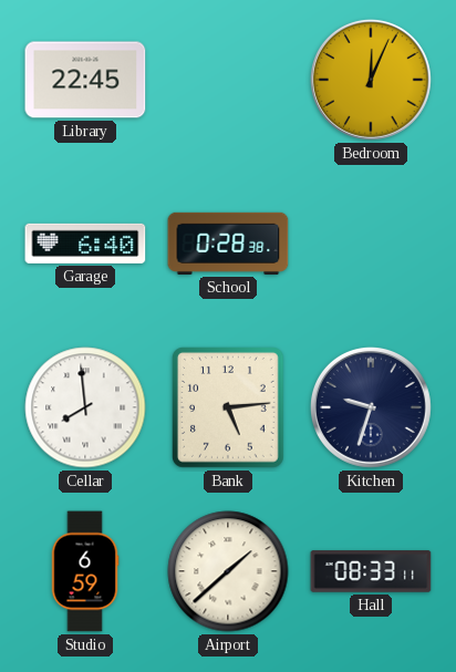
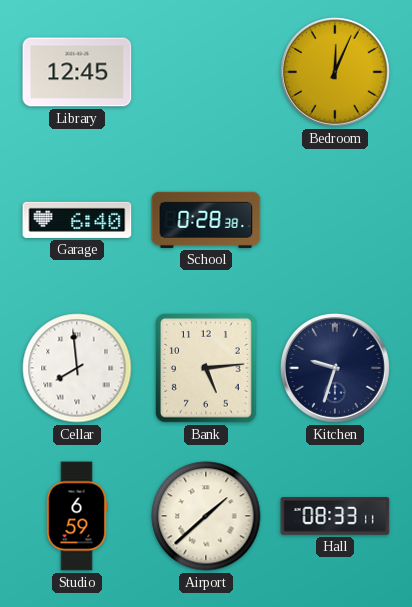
Library: 22:45 -> 12:45 (77, 72)
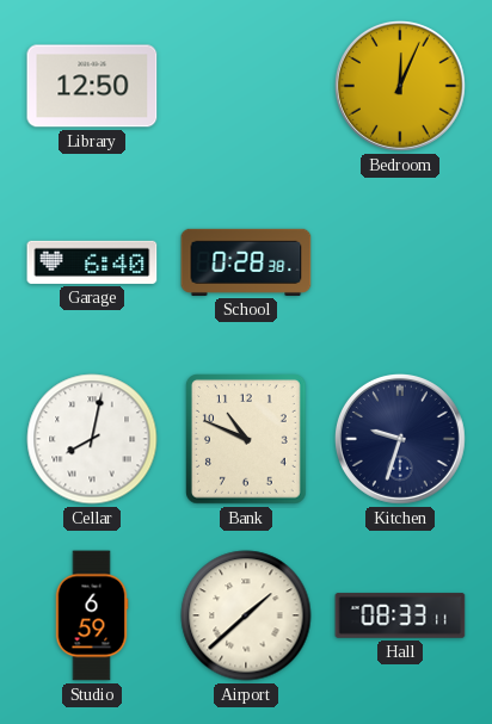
Library: 12:45 -> 12:50 (92, 86)
Cellar: 7:59 -> 8:02 (92, 439)
Bank: 5:14 -> 10:49 (247, 440)
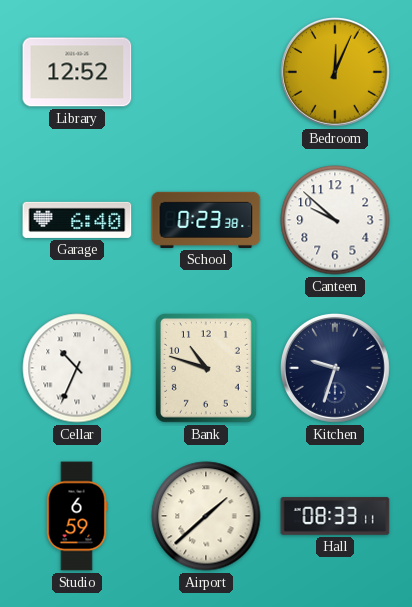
Library: 12:50 -> 12:52 (77, 72)
School: 0:28 -> 0:23 (206, 220)
Canteen: none -> 9:52 (335, 220)
Cellar: 8:02 -> 10:34 (77, 368)
Bank: 10:49 -> 10:48 (207, 369)
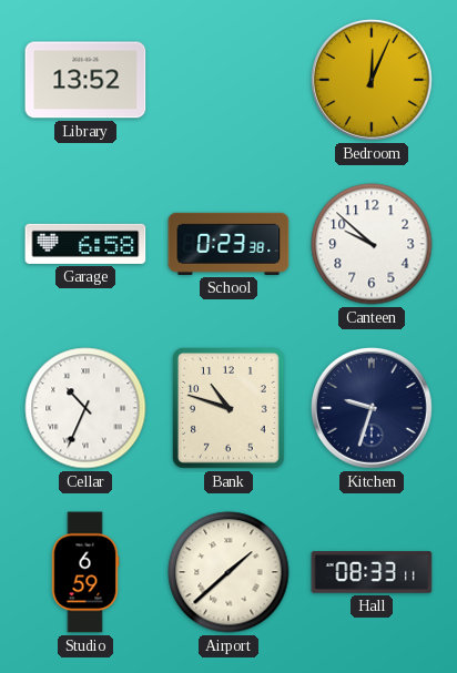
Library: 12:52 -> 13:52 (85, 80)
Garage: 6:40 -> 6:58 (85, 244)
